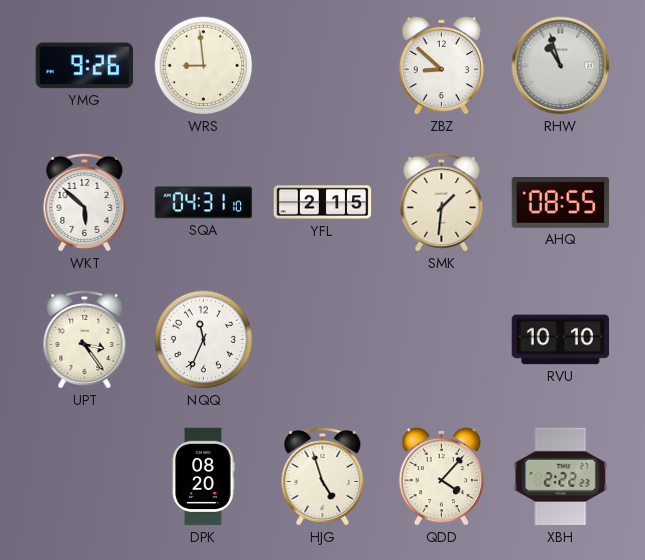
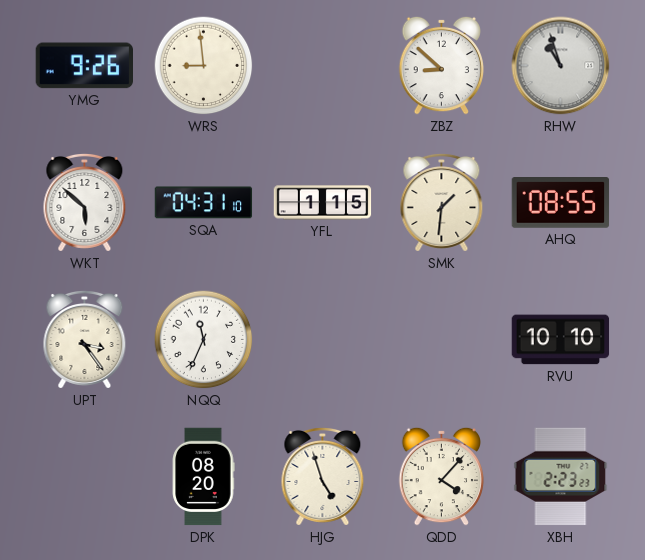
YFL: 2:15 -> 1:15 (323, 203)
XBH: 2:22 -> 2:23 (561, 477)
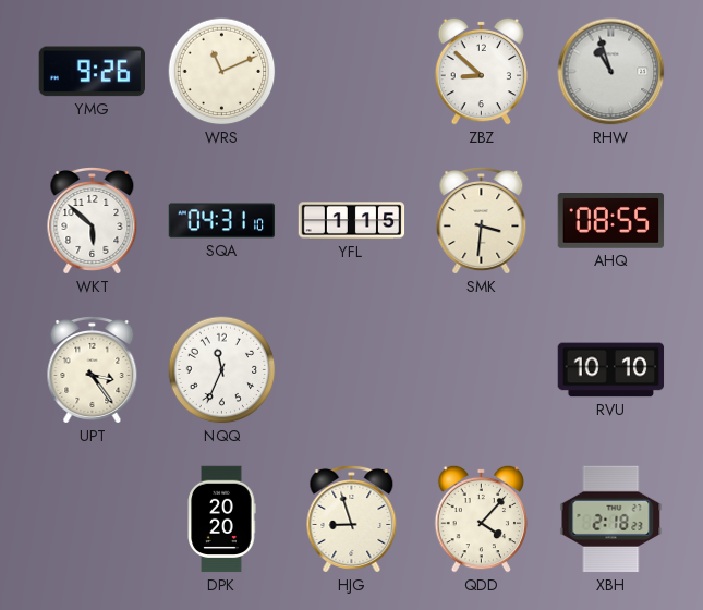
WRS: 8:59 -> 11:11 (222, 72)
SMK: 1:31 -> 3:31 (482, 221)
DPK: 08:20 -> 20:20 (221, 520)
HJG: 4:57 -> 8:57 (352, 520)
XBH: 2:23 -> 2:18 (611, 520)
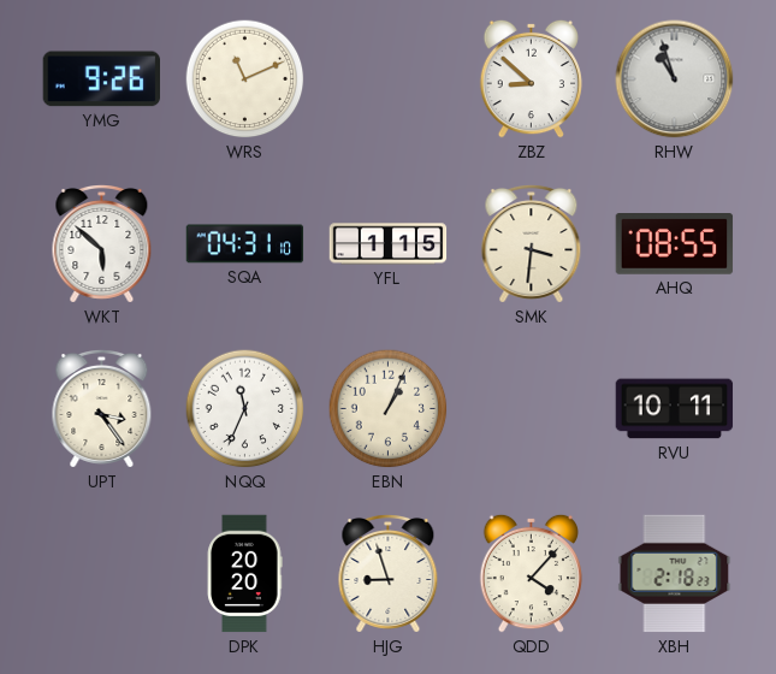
EBN: none -> 1:04 (389, 409)
RVU: 10:10 -> 10:11 (675, 409)
